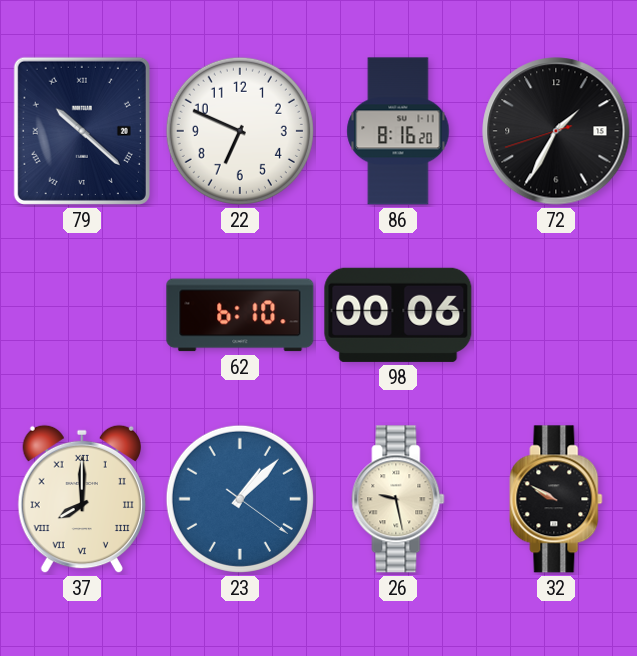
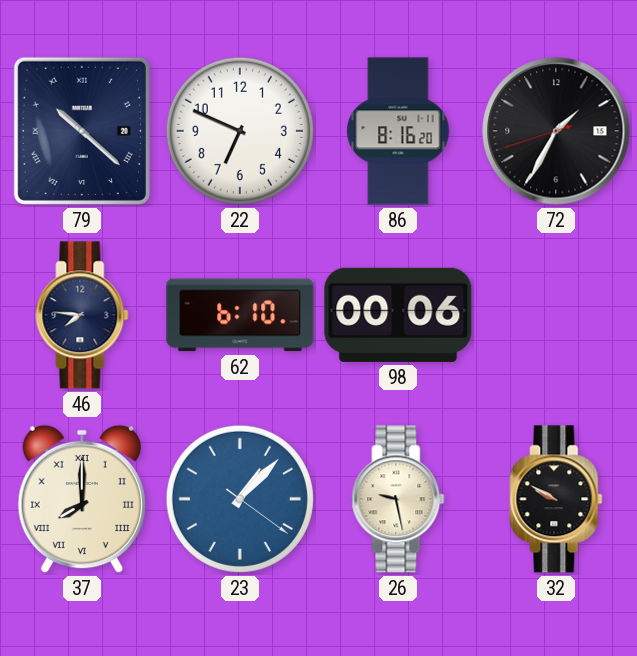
46: none -> 7:46 (82, 315)
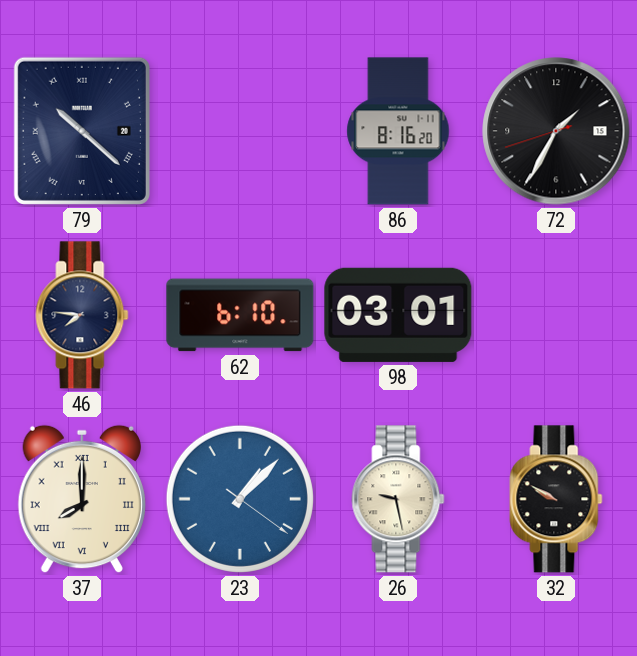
22: 6:49 -> none (240, 131)
98: 00:06 -> 03:01 (398, 315)
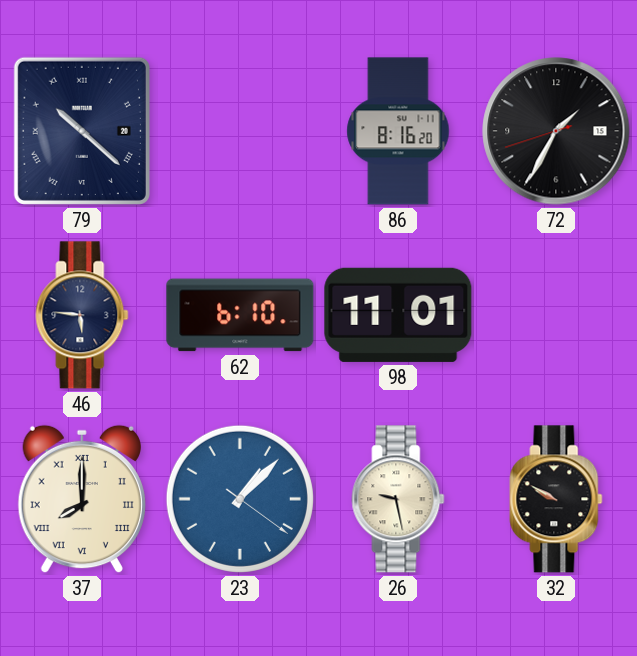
46: 7:46 -> 5:46 (82, 315)
98: 03:01 -> 11:01 (398, 315)
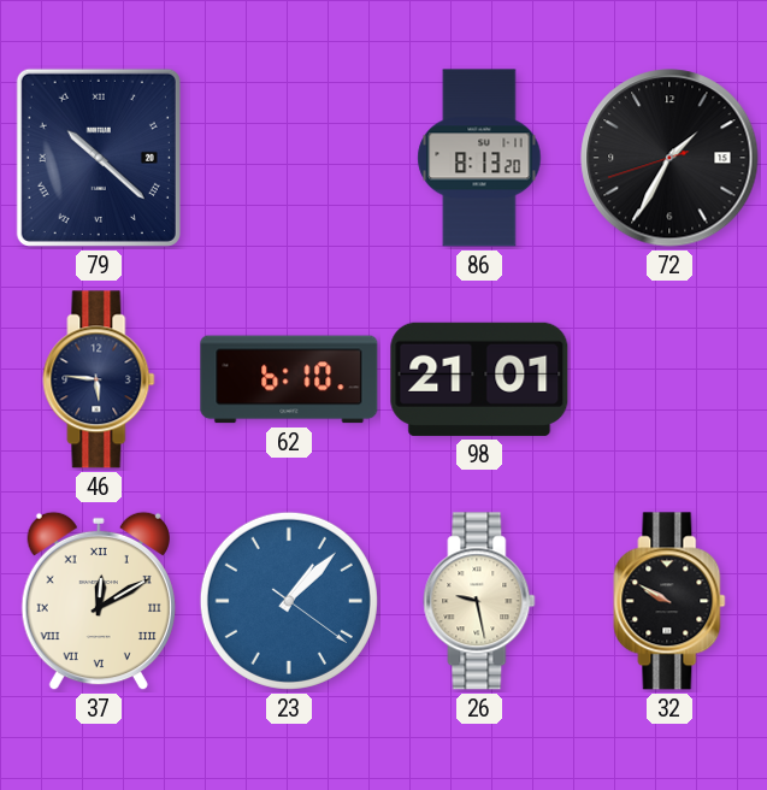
86: 8:16 -> 8:13 (479, 158)
98: 11:01 -> 21:01 (479, 379)
37: 8:00 -> 12:10 (99, 601)
